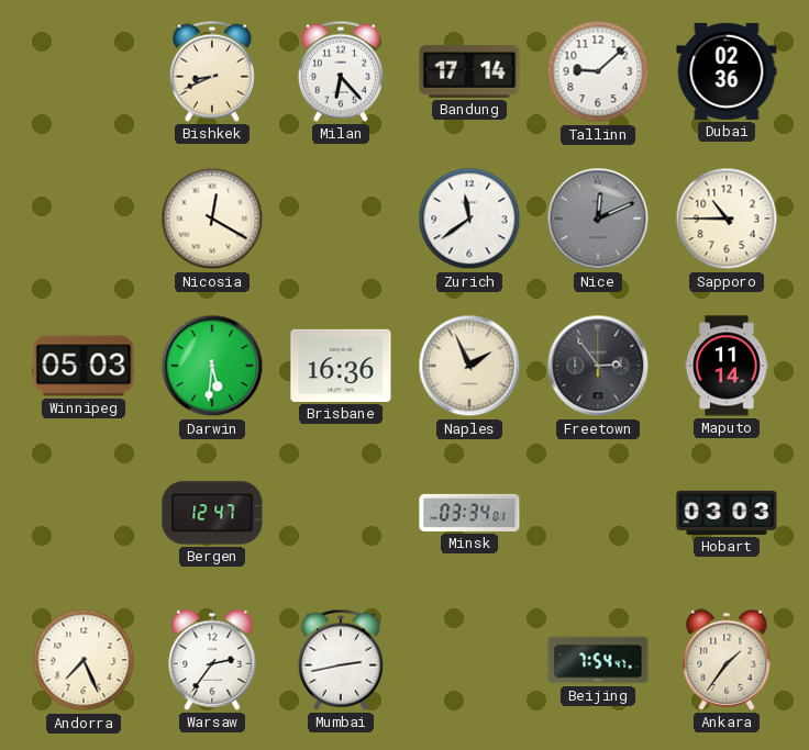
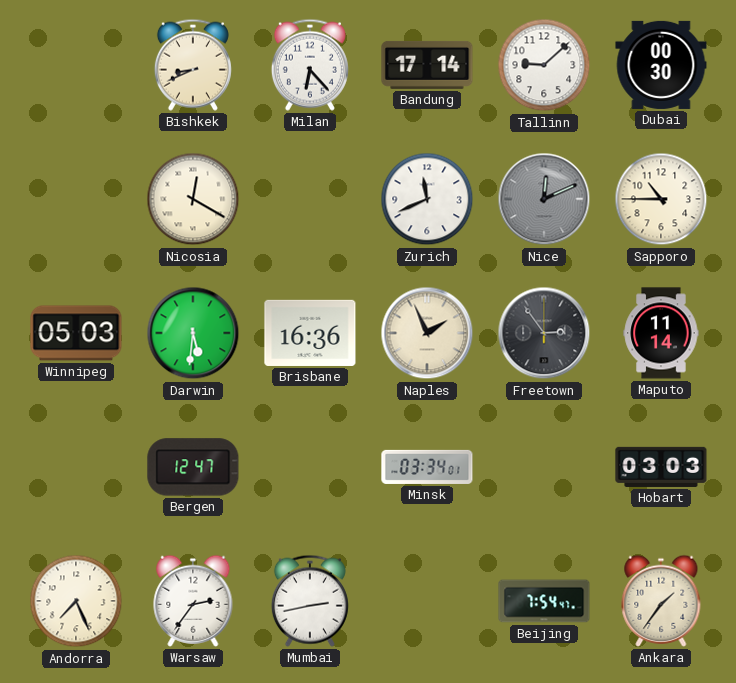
Dubai: 02:36 -> 00:30 (661, 65)
Zurich: 11:39 -> 11:41 (427, 199)
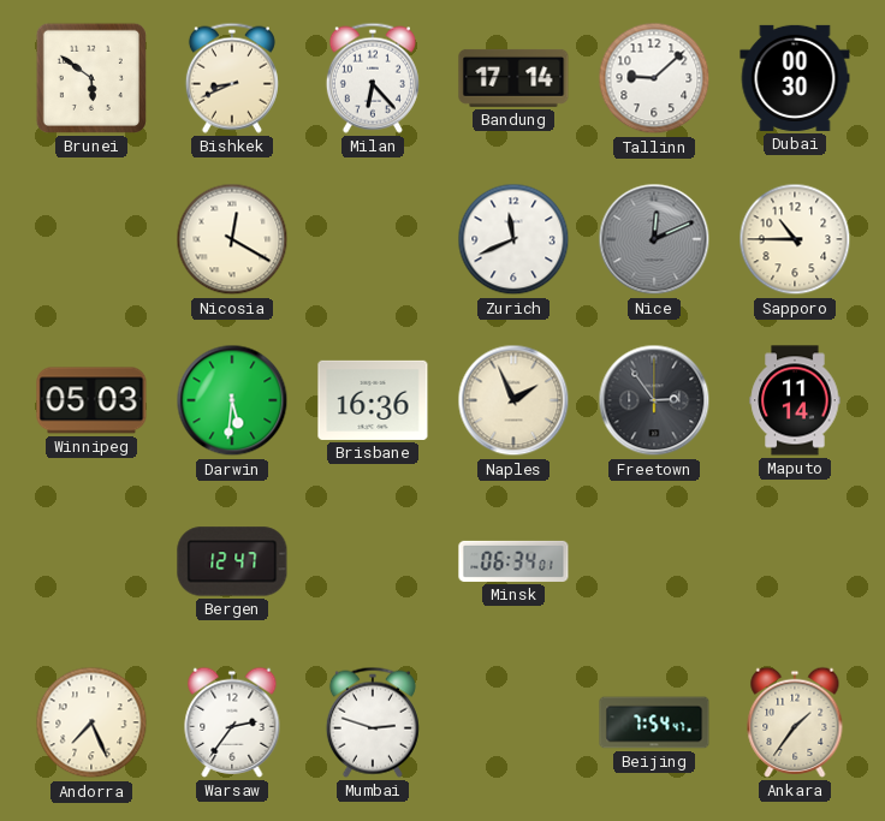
Brunei: none -> 5:51 (91, 78)
Minsk: 03:34 -> 06:34 (513, 561)
Hobart: 03:03 -> none (661, 467)
Mumbai: 2:43 -> 2:48 (373, 722)
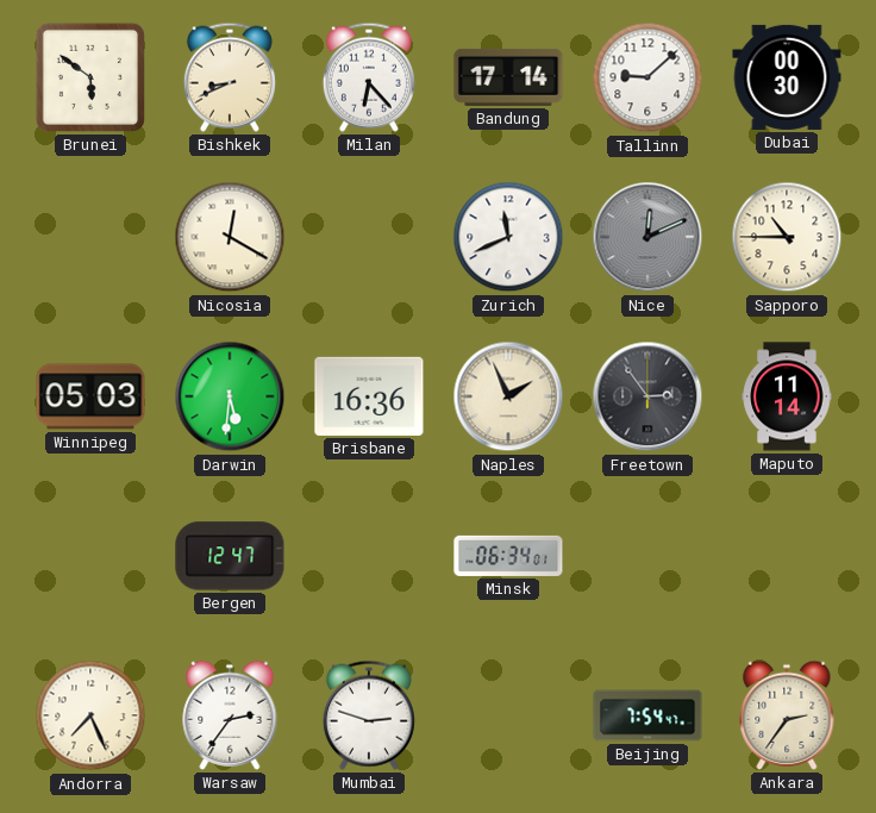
Ankara: 1:36 -> 2:36 (787, 715)
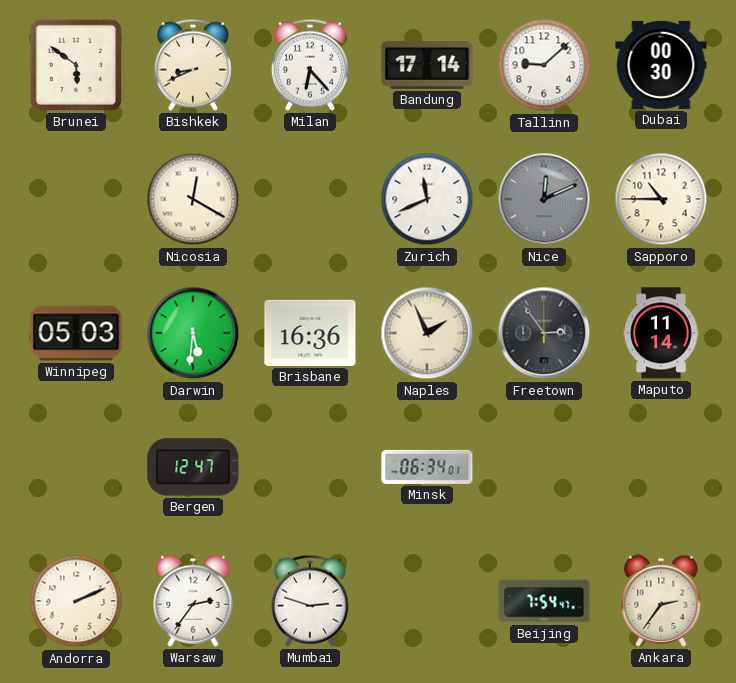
Andorra: 7:26 -> 2:11 (76, 601)
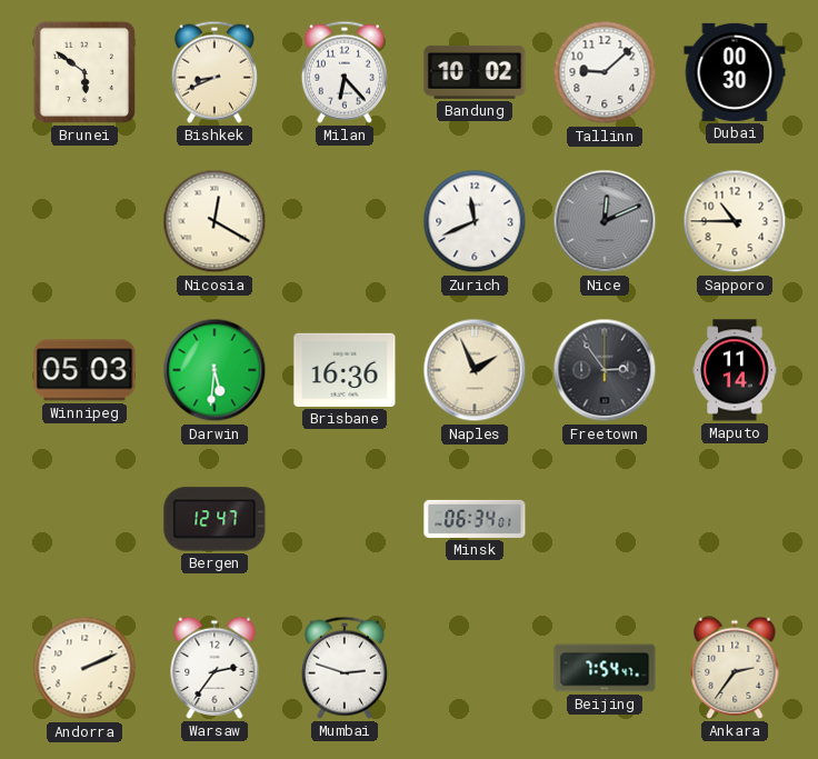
Bandung: 17:14 -> 10:02 (475, 72)
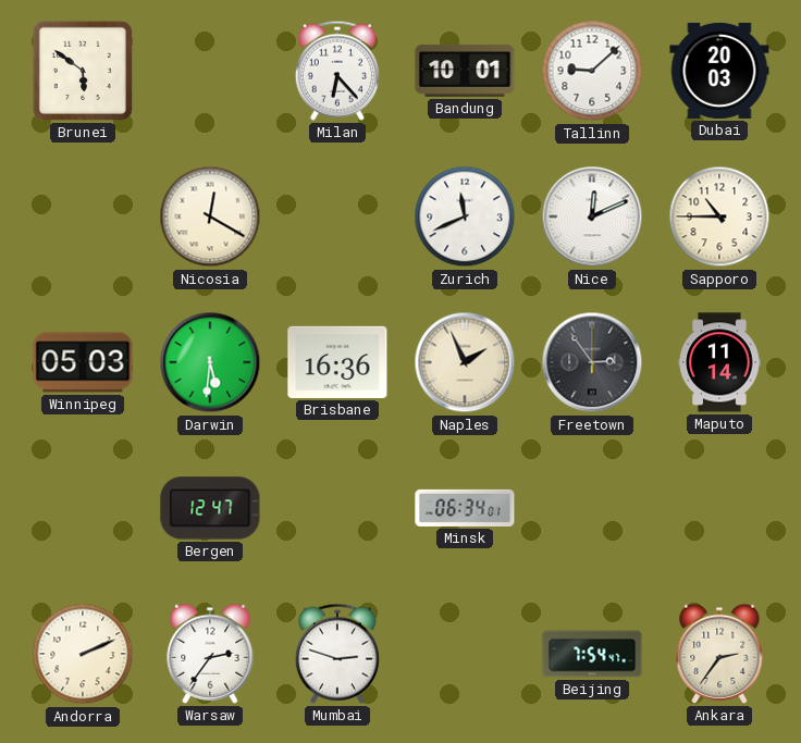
Bishkek: 8:41 -> none (215, 72)
Bandung: 10:02 -> 10:01 (465, 71)
Dubai: 00:30 -> 20:03 (719, 71)
Nice dial: grey -> white (592, 216)
